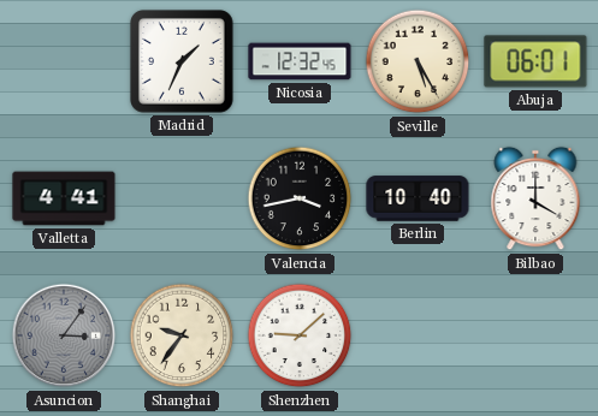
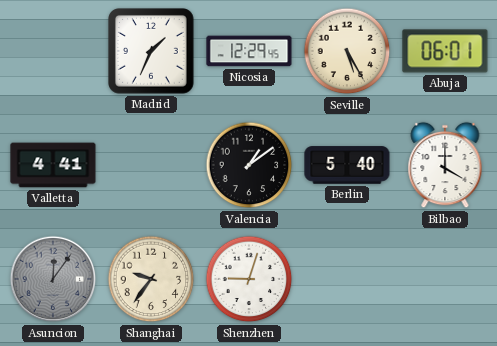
Nicosia: 12:32 -> 12:29 (249, 51)
Valencia: 3:43 -> 1:09 (249, 165)
Berlin: 10:40 -> 5:40 (347, 165)
Asuncion: 3:06 -> 12:06 (53, 279)
Shenzhen: 9:08 -> 9:03 (249, 279)
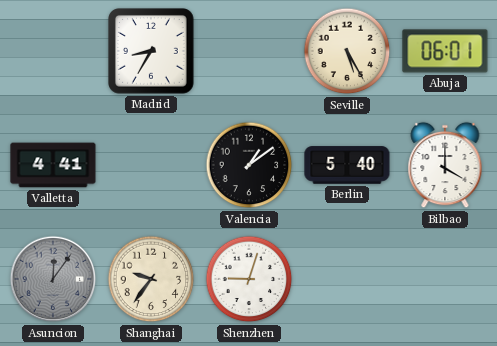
Madrid: 1:34 -> 8:35 (152, 52)
Nicosia: 12:29 -> none (249, 51)
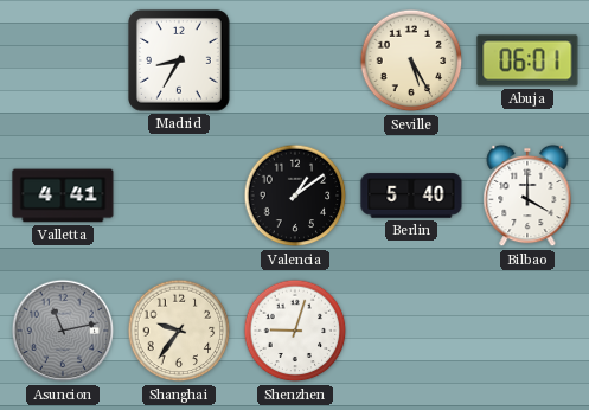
Asuncion: 12:06 -> 11:13 (63, 331)
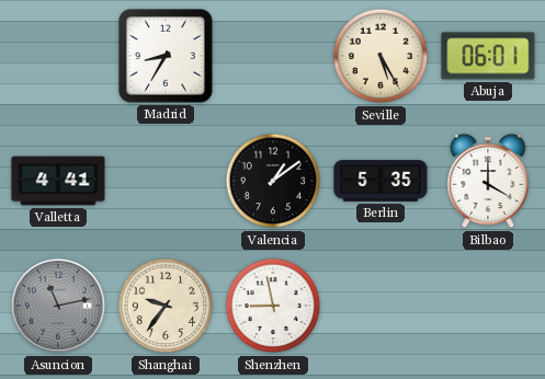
Berlin: 5:40 -> 5:35 (381, 181)
Shenzhen: 9:03 -> 8:58 (273, 306)
